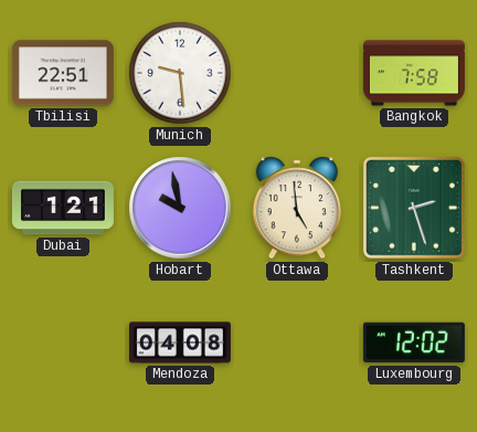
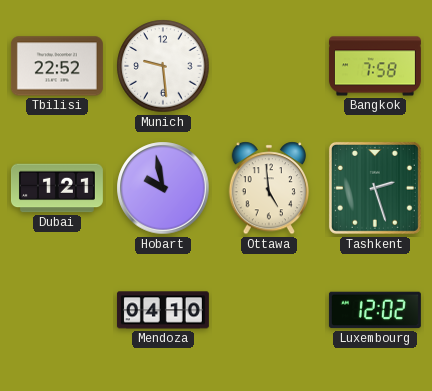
Tbilisi: 22:51 -> 22:52 (57, 66)
Mendoza: 04:08 -> 04:10 (163, 310)
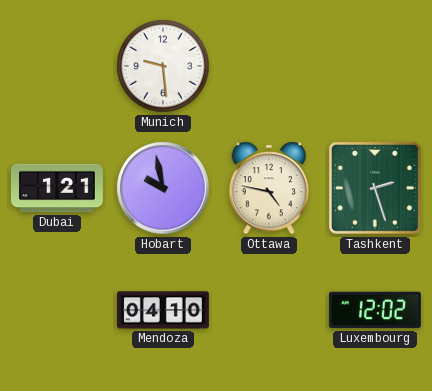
Tbilisi: 22:52 -> none (57, 66)
Bangkok: 7:58 -> none (375, 66)
Ottawa: 4:59 -> 4:47 (268, 188)
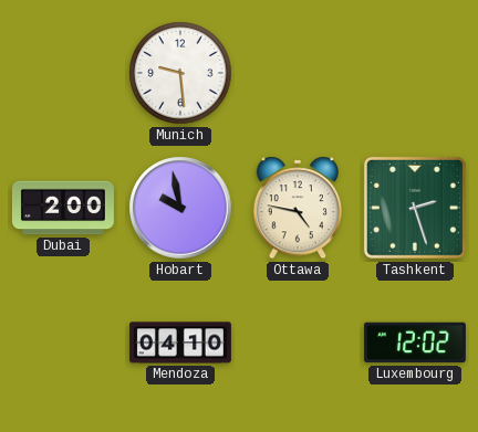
Dubai: 1:21 -> 2:00 (63, 208)
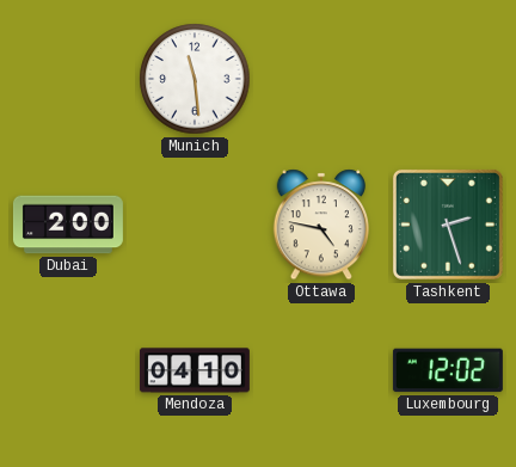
Munich: 9:29 -> 11:29 (195, 79)
Hobart: 9:58 -> none (180, 208)
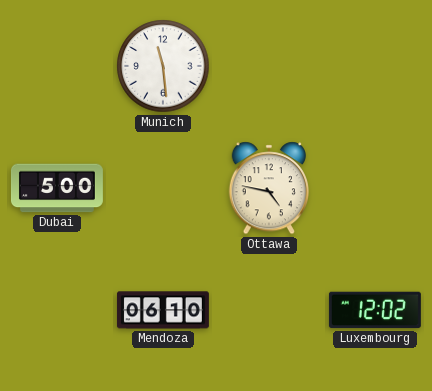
Dubai: 2:00 -> 5:00 (57, 188)
Tashkent: 2:27 -> none (448, 225)
Mendoza: 04:10 -> 06:10 (163, 310)
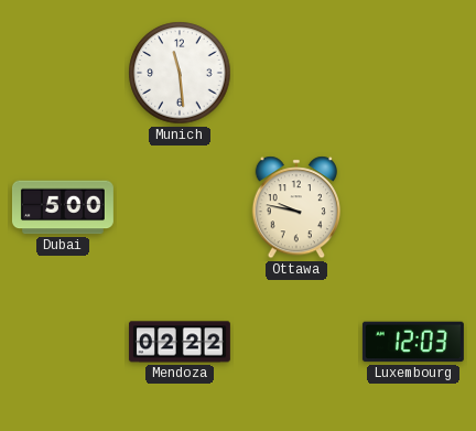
Ottawa: 4:47 -> 9:47 (295, 207)
Mendoza: 06:10 -> 02:22 (180, 342)
Luxembourg: 12:02 -> 12:03 (413, 342)
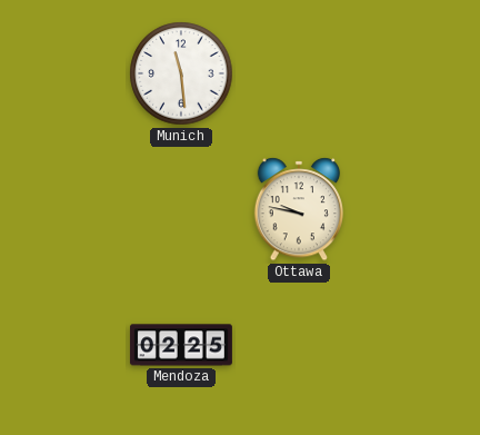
Dubai: 5:00 -> none (63, 207)
Mendoza: 02:22 -> 02:25 (181, 345)
Luxembourg: 12:03 -> none (413, 342)
